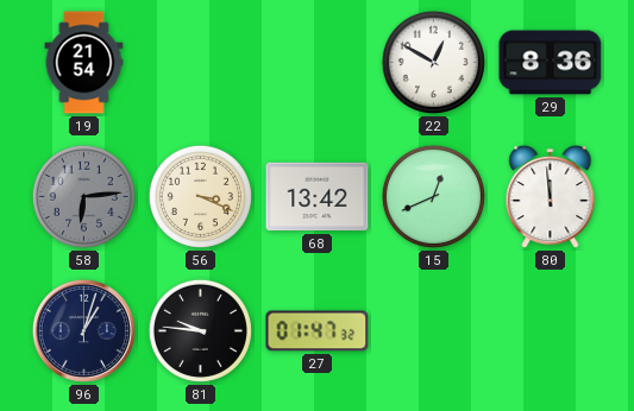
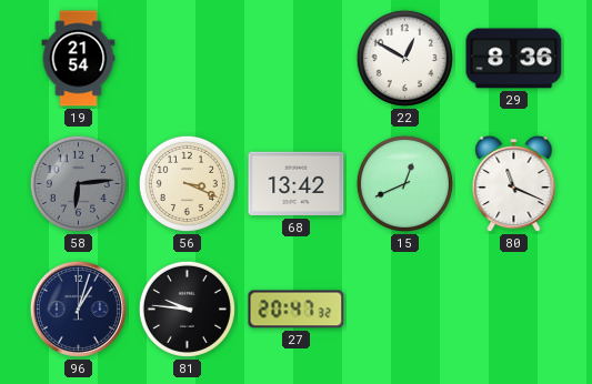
80: 11:59 -> 11:19 (514, 184)
27: 01:47 -> 20:47 (297, 310)
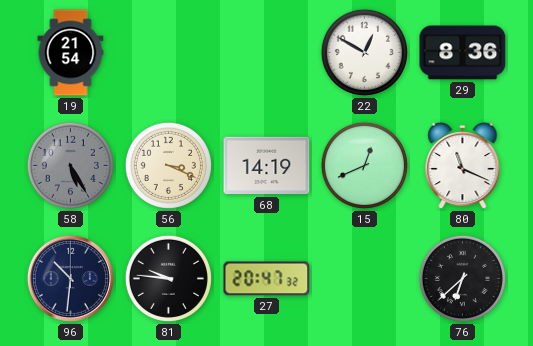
58: 6:14 -> 5:25 (70, 165)
68: 13:42 -> 14:19 (267, 166)
96: 1:03 -> 10:31 (70, 278)
76: none -> 6:38 (462, 278)
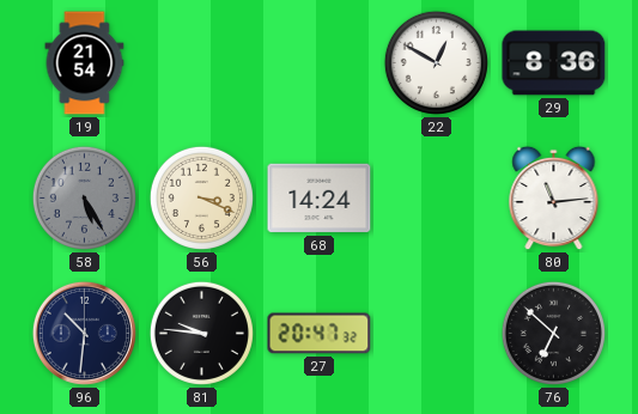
68: 14:19 -> 14:24 (320, 199)
15: 12:41 -> none (364, 165)
80: 11:19 -> 11:14 (554, 199)
76: 6:38 -> 6:52 (553, 333)
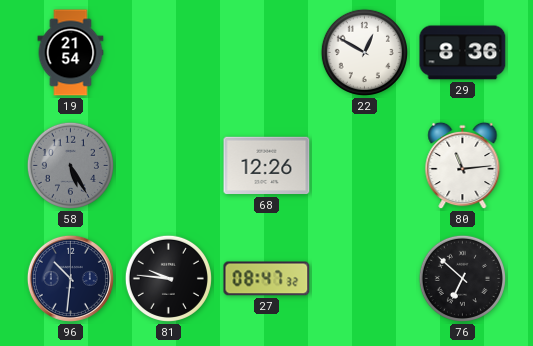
56: 3:19 -> none (201, 197)
68: 14:24 -> 12:26 (267, 166)
27: 20:47 -> 08:47 (267, 279)
